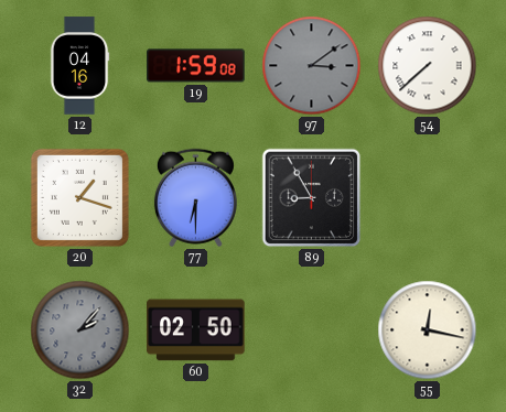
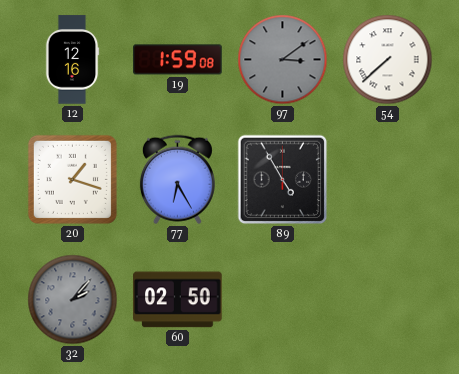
12: 04:16 -> 12:16 (72, 60)
77: 6:30 -> 6:25 (177, 180)
89: 8:55 -> 4:55 (283, 180)
55: 12:17 -> none (428, 330)
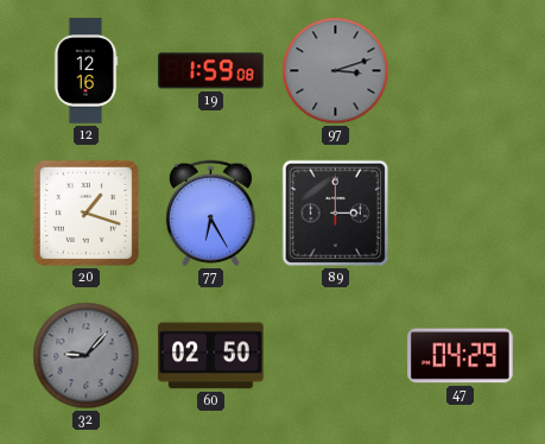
97: 3:09 -> 3:12 (336, 71)
54: 7:38 -> none (388, 60)
89: 4:55 -> 3:00 (336, 214)
32: 2:07 -> 9:07 (87, 356)
47: none -> 04:29 (461, 356)
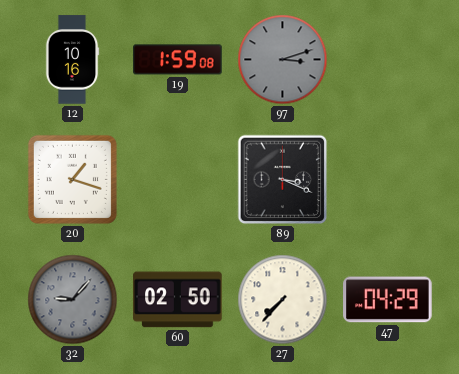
12: 12:16 -> 10:16 (72, 60)
77: 6:25 -> none (210, 214)
89: 3:00 -> 3:19 (283, 180)
27: none -> 7:37 (283, 300)
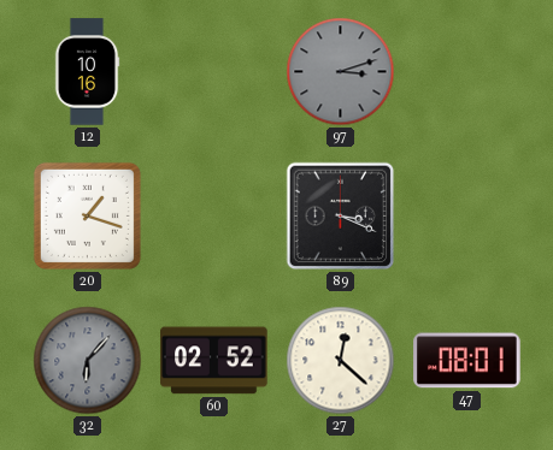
19: 1:59 -> none (178, 60)
32: 9:07 -> 6:07 (88, 361)
60: 02:50 -> 02:52 (214, 361)
27: 7:37 -> 12:22 (341, 361)
47: 04:29 -> 08:01 (467, 361)
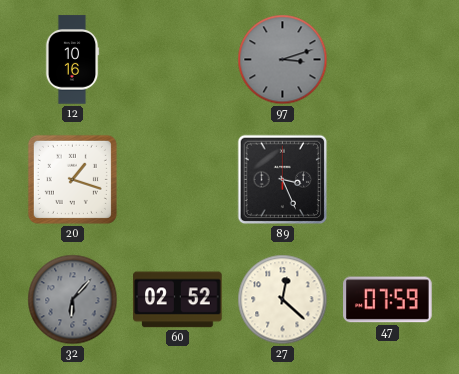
89: 3:19 -> 3:26 (283, 180)
47: 08:01 -> 07:59 (388, 300)
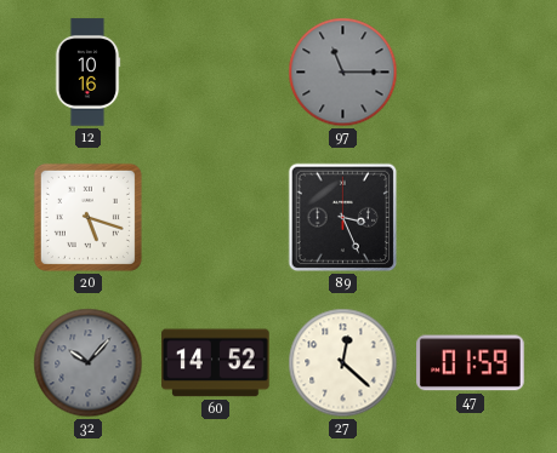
97: 3:12 -> 11:15 (343, 73)
20: 1:18 -> 5:18 (87, 217)
32: 6:07 -> 10:07 (89, 363)
60: 02:52 -> 14:52 (216, 363)
47: 07:59 -> 01:59 (471, 363)
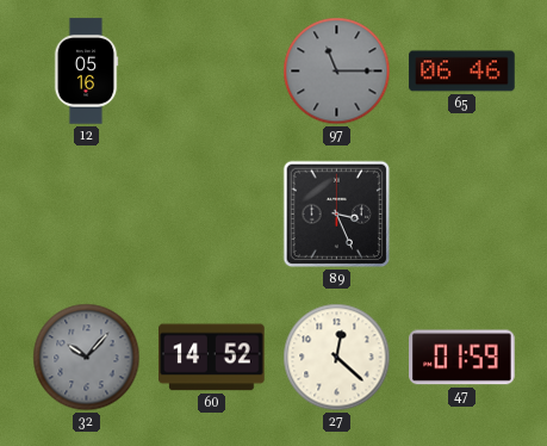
12: 10:16 -> 05:16 (86, 72)
65: none -> 06:46 (462, 72)
20: 5:18 -> none (87, 217)
